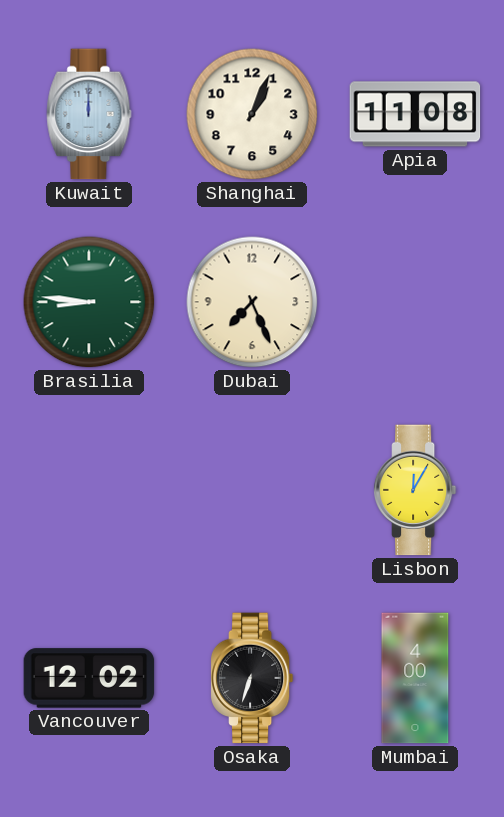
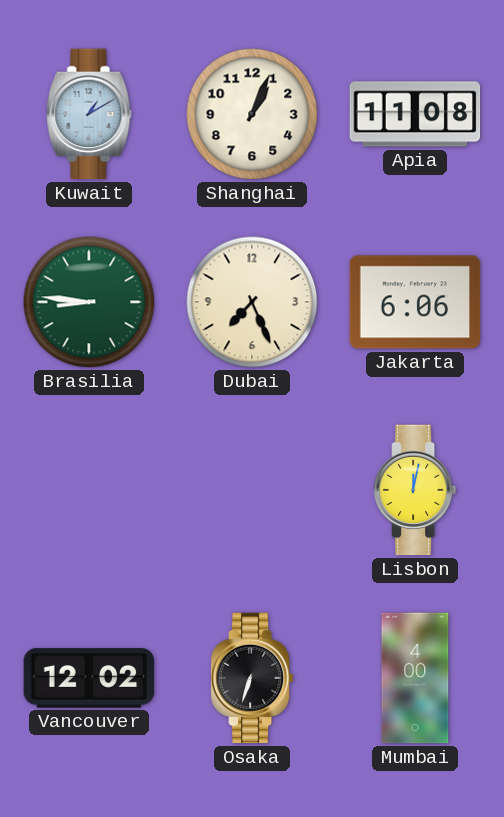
Kuwait: 12:00 -> 1:10 (89, 114)
Jakarta: none -> 6:06 (415, 302)
Lisbon: 12:05 -> 12:02 (415, 490)
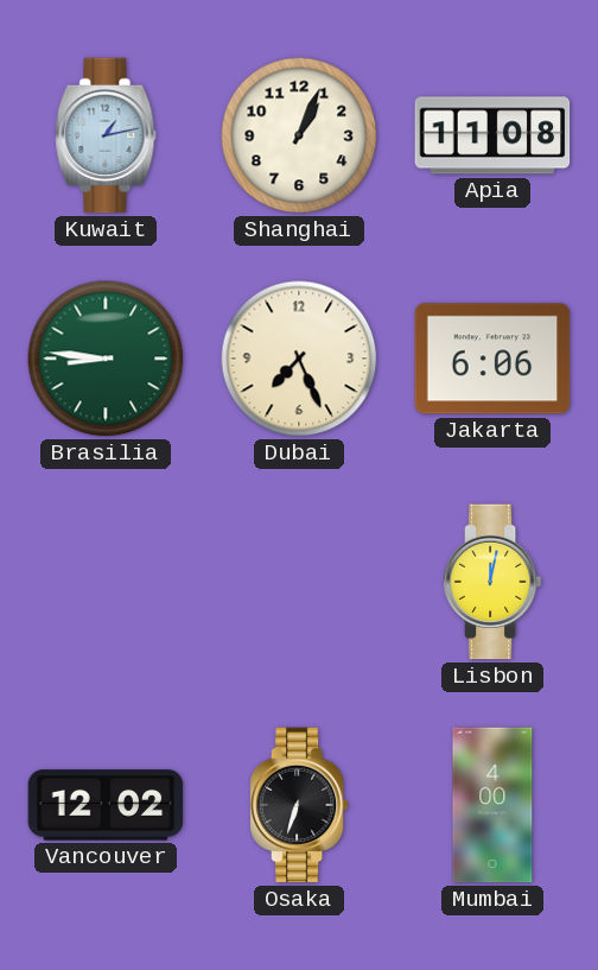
Kuwait: 1:10 -> 1:13 (106, 135)
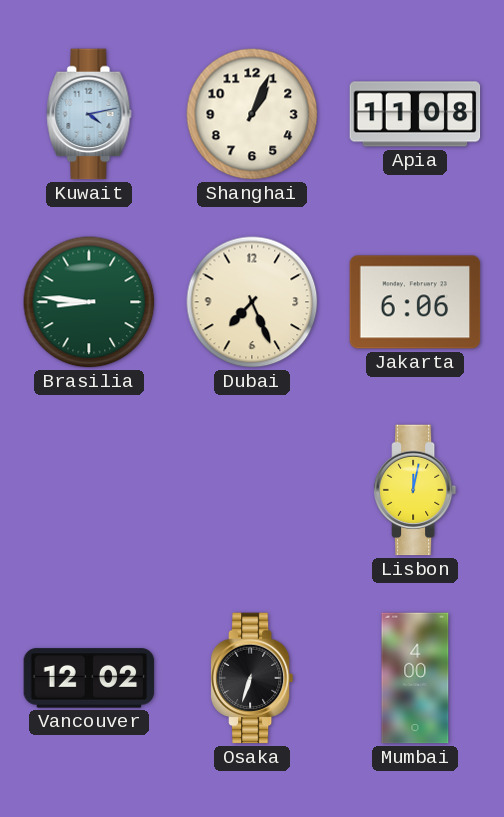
Kuwait: 1:13 -> 4:13 (89, 114)
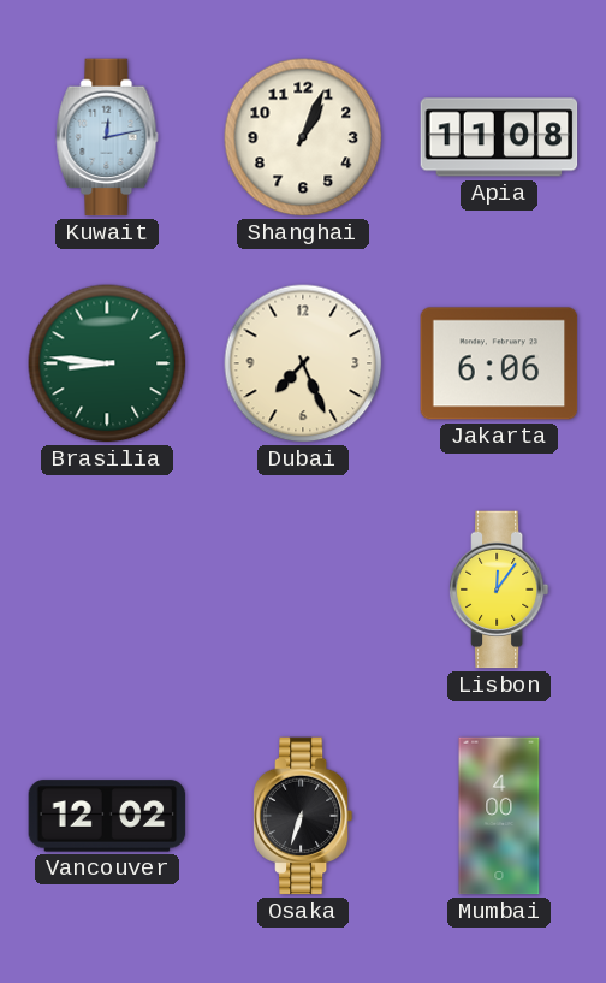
Kuwait: 4:13 -> 12:13 (107, 137)
Lisbon: 12:02 -> 12:06 (499, 590)
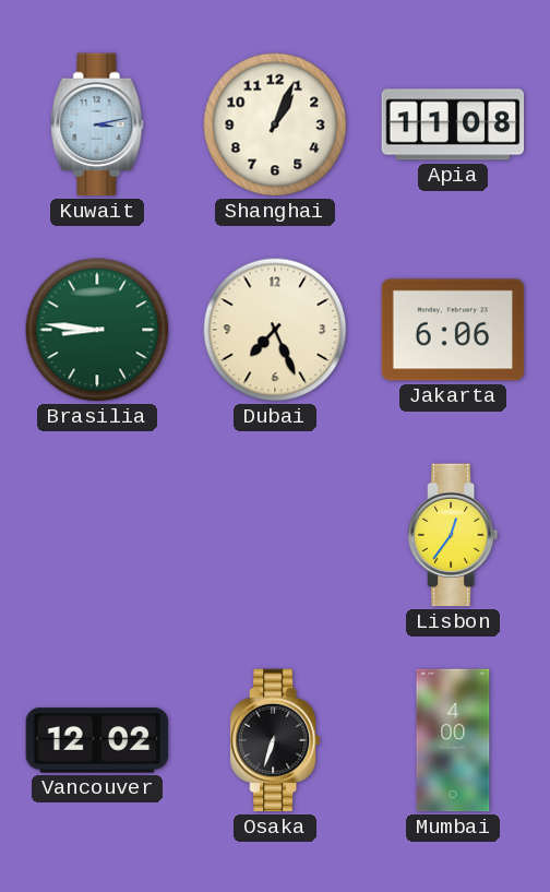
Kuwait: 12:13 -> 3:13 (97, 124)
Lisbon: 12:06 -> 12:36 (453, 535)
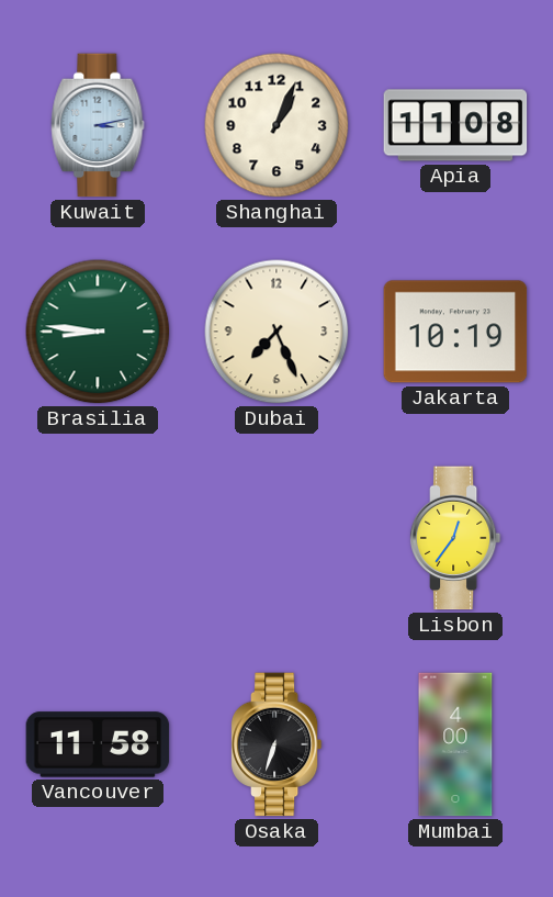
Jakarta: 6:06 -> 10:19 (455, 332)
Vancouver: 12:02 -> 11:58 (98, 744)
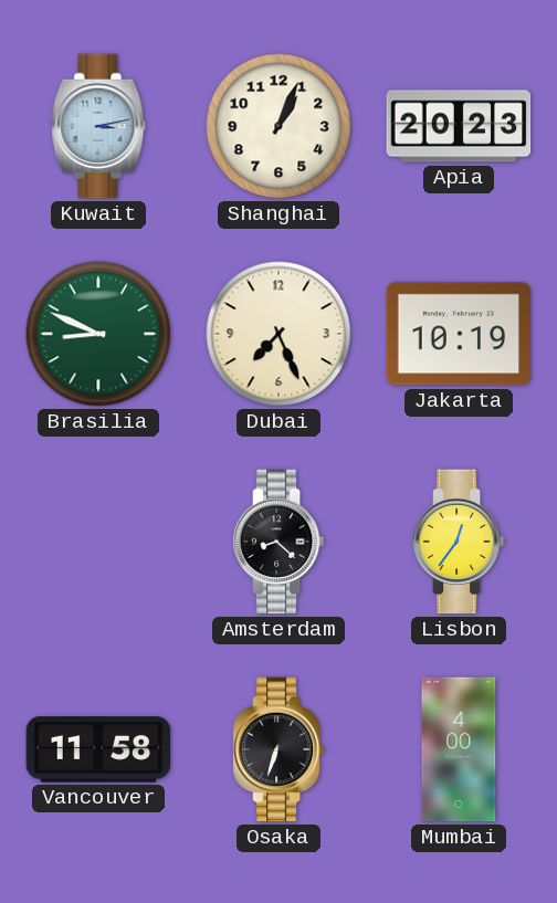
Apia: 11:08 -> 20:23 (459, 126)
Brasilia: 8:46 -> 8:49 (98, 334)
Amsterdam: none -> 8:22 (278, 542)
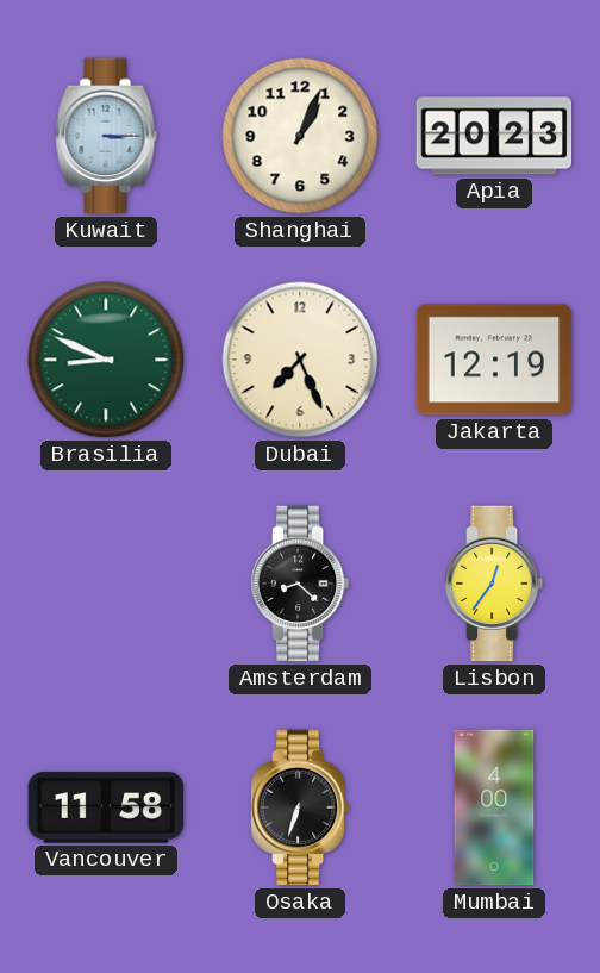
Kuwait: 3:13 -> 3:15 (106, 136)
Jakarta: 10:19 -> 12:19 (494, 360)
